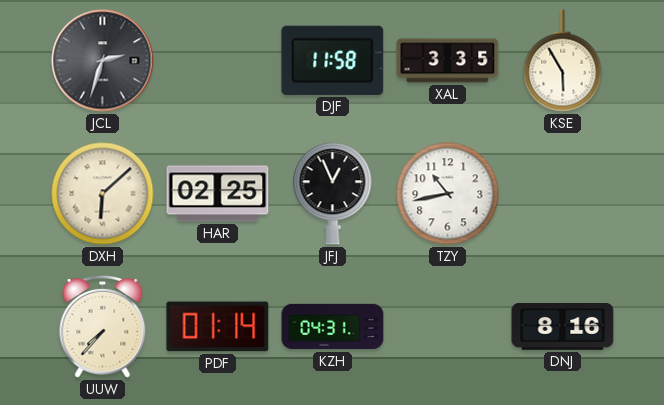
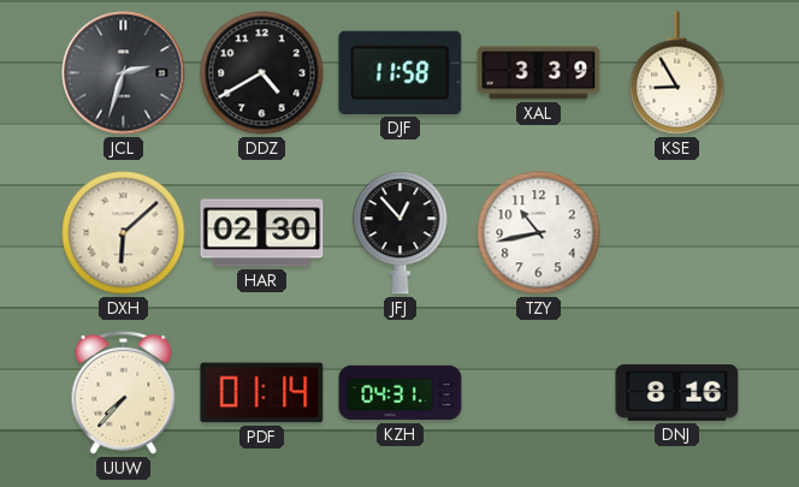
DDZ: none -> 4:40 (262, 73)
XAL: 3:35 -> 3:39 (539, 73)
KSE: 5:55 -> 8:55 (677, 73)
HAR: 02:25 -> 02:30 (262, 233)
JFJ: 12:56 -> 12:53 (401, 233)
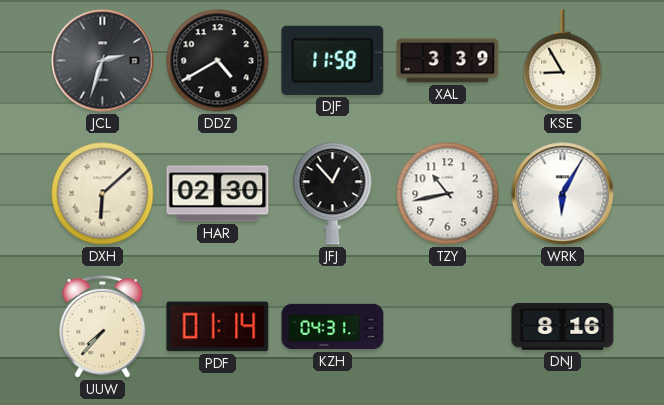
WRK: none -> 6:05 (563, 194)
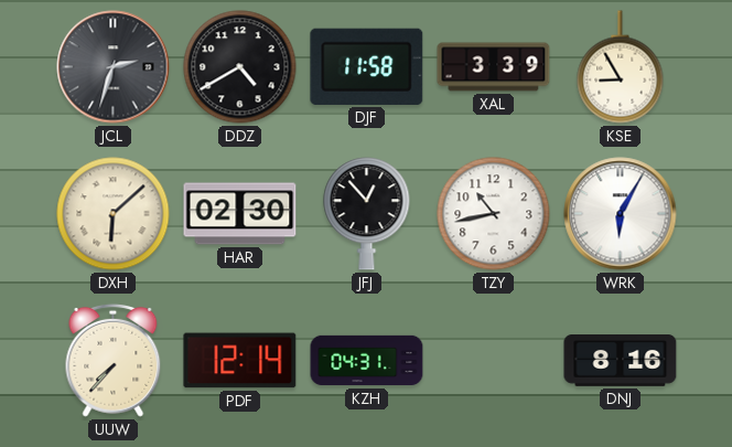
PDF: 01:14 -> 12:14 (240, 361)
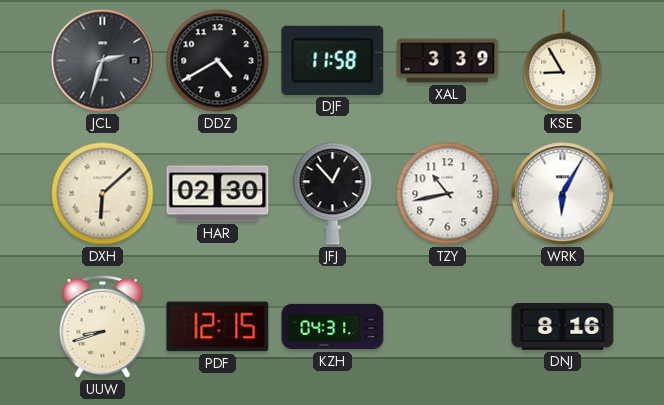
UUW: 7:37 -> 8:42 (103, 326)
PDF: 12:14 -> 12:15 (218, 327)
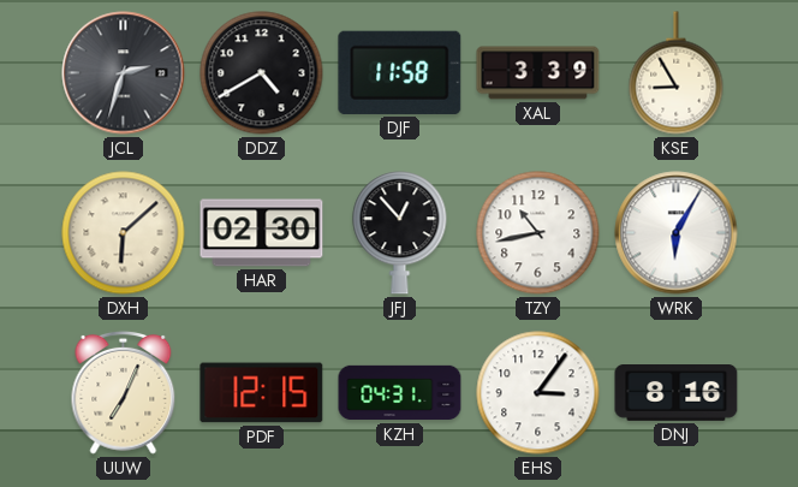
UUW: 8:42 -> 7:04 (124, 392)
EHS: none -> 3:06 (538, 393)
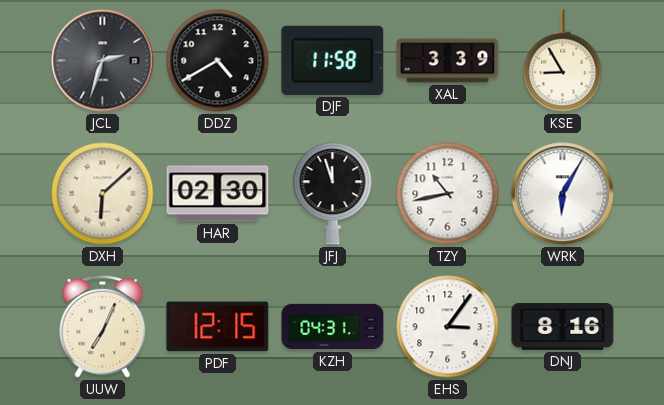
JFJ: 12:53 -> 11:57 (333, 194)
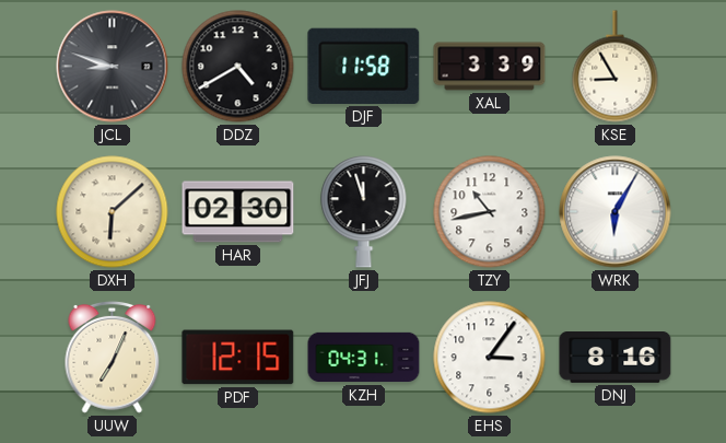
JCL: 2:33 -> 8:48 (113, 67)
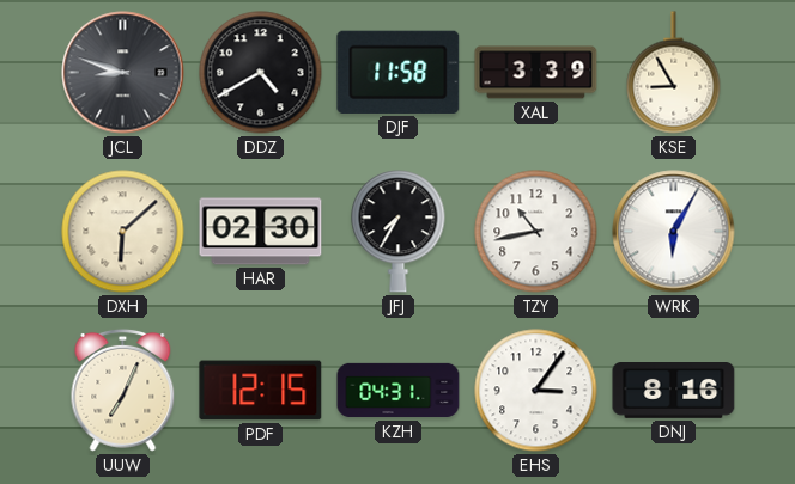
JFJ: 11:57 -> 7:35 (399, 232)
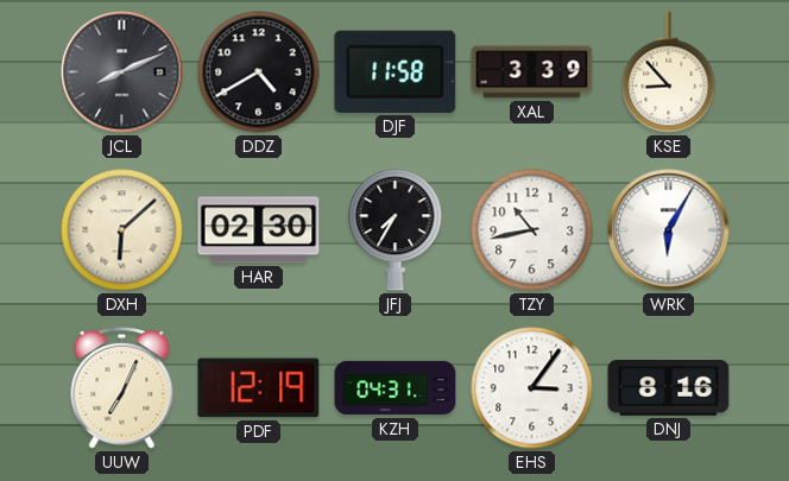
JCL: 8:48 -> 8:11 (122, 72)
KSE: 8:55 -> 8:53 (669, 72)
PDF: 12:15 -> 12:19 (259, 388)
